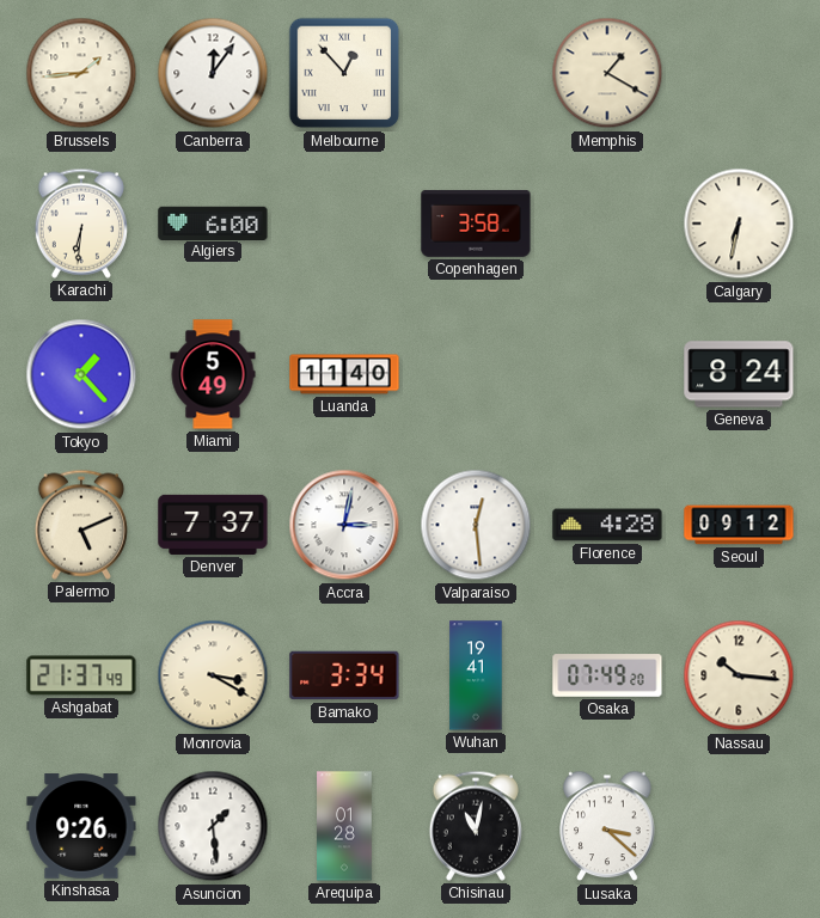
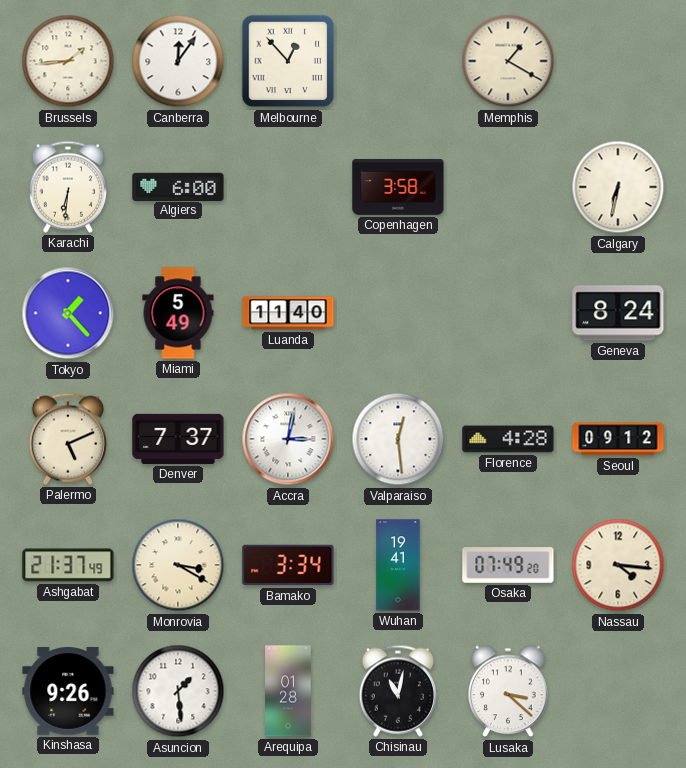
Nassau: 10:16 -> 4:16 (618, 565)
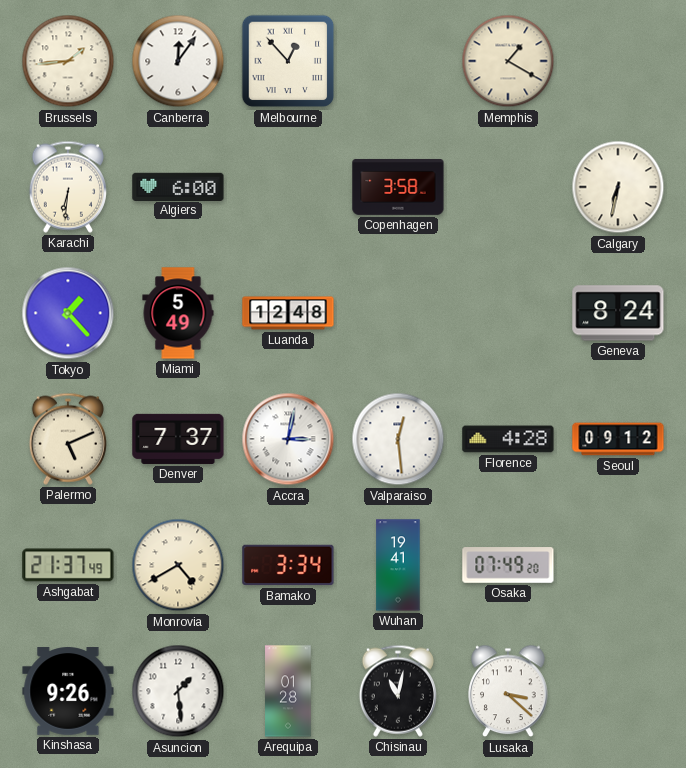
Luanda: 11:40 -> 12:48 (288, 313)
Monrovia: 3:20 -> 4:40 (178, 565)
Nassau: 4:16 -> none (618, 565)
